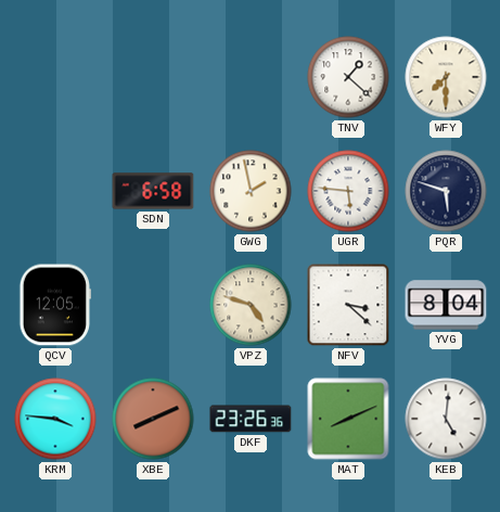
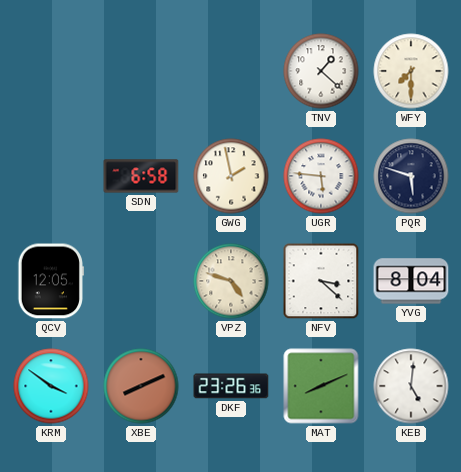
KRM: 3:46 -> 3:51 (51, 386)
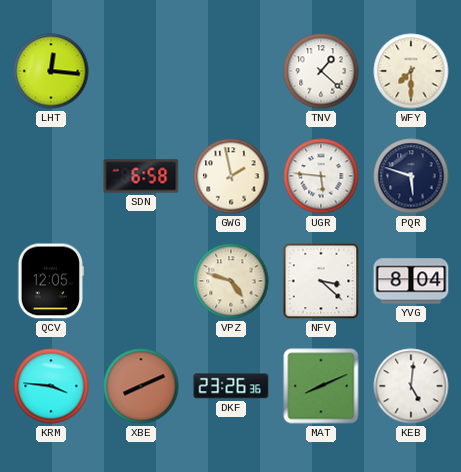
LHT: none -> 12:16 (51, 71)
KRM: 3:51 -> 3:46 (51, 386)
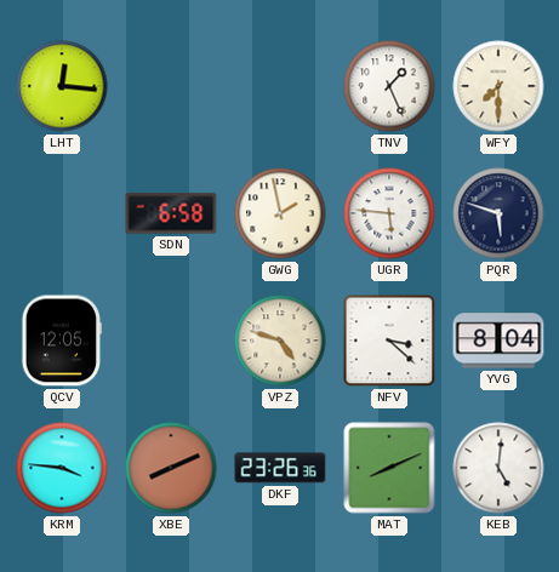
TNV: 1:22 -> 1:26 (389, 86)
